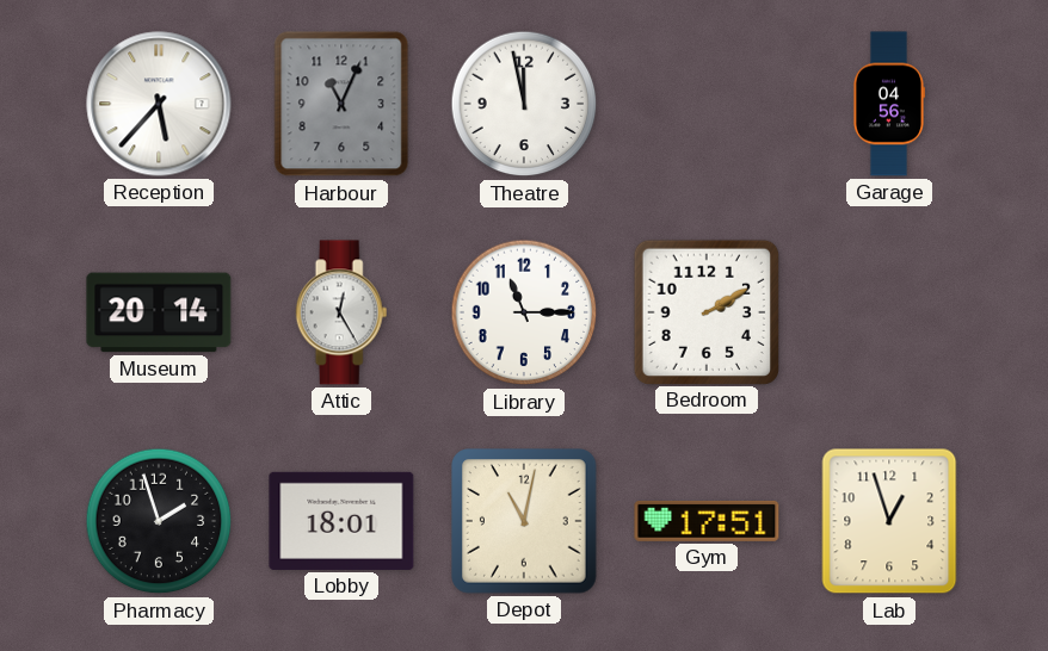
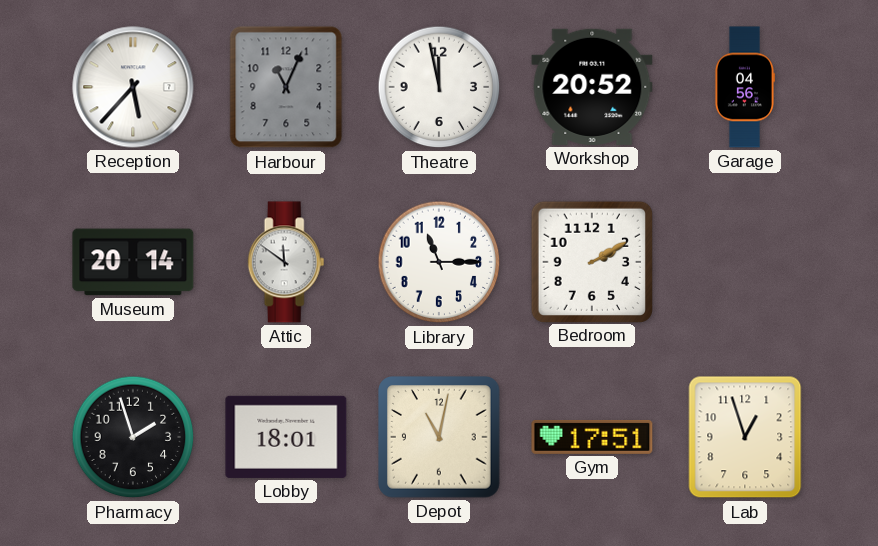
Workshop: none -> 20:52 (592, 87)
Attic: 12:25 -> 11:51 (286, 262)
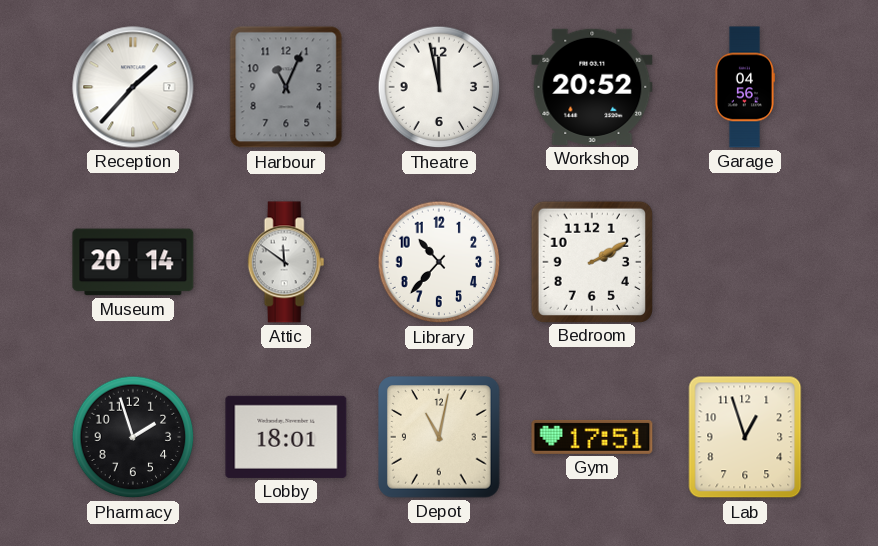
Reception: 5:37 -> 1:37 (133, 87)
Library: 11:15 -> 10:37 (439, 262)
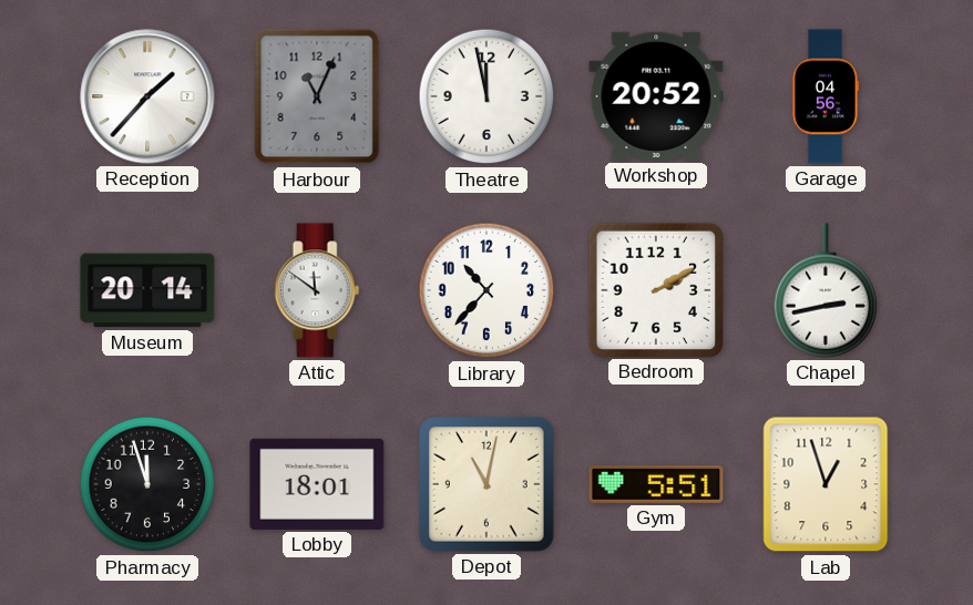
Chapel: none -> 2:43 (826, 290)
Pharmacy: 1:57 -> 11:57 (147, 484)
Gym: 17:51 -> 5:51 (656, 484)
